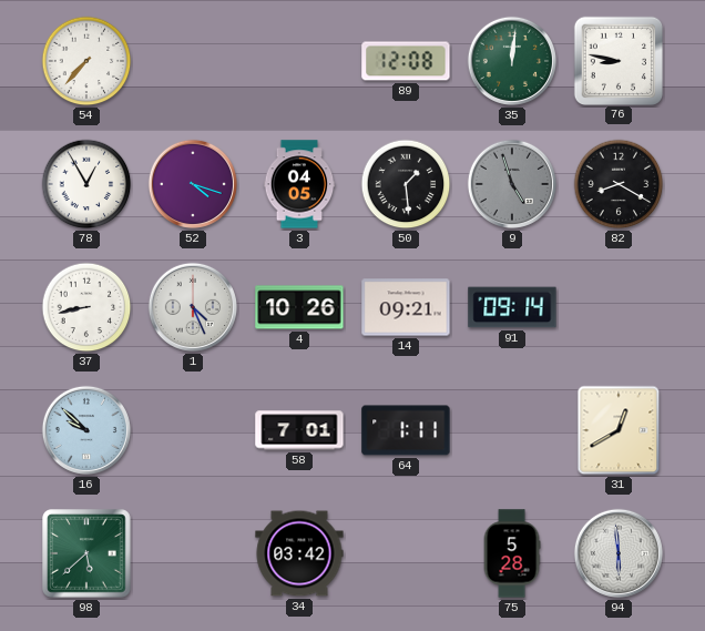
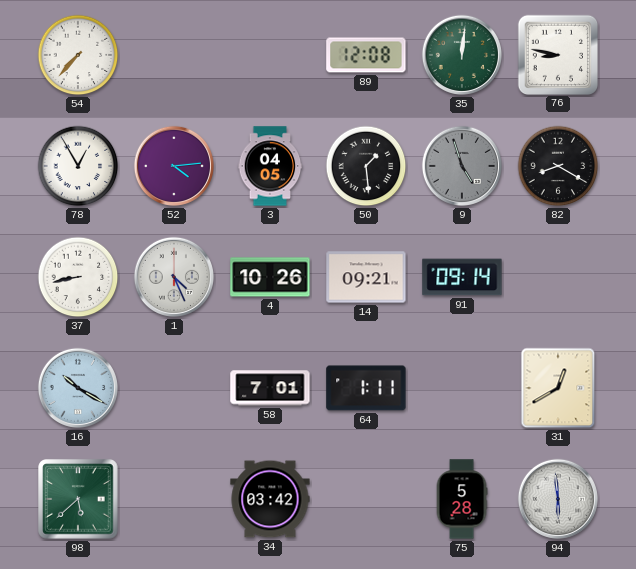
52: 4:18 -> 4:14 (174, 166)
16: 9:52 -> 10:20 (78, 388)
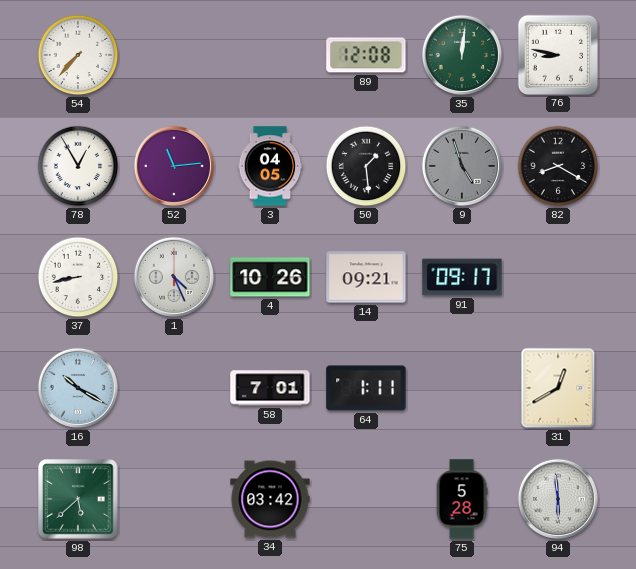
52: 4:14 -> 11:14 (174, 166)
91: 09:14 -> 09:17 (462, 277)
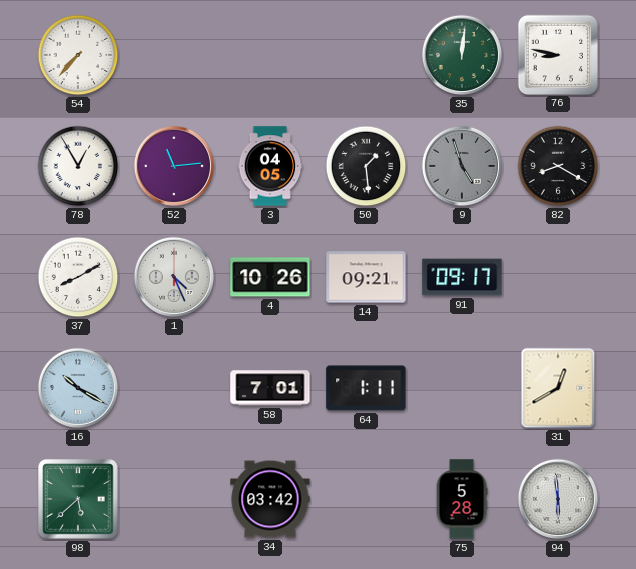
89: 12:08 -> none (366, 55)
37: 8:43 -> 8:10 (78, 277)
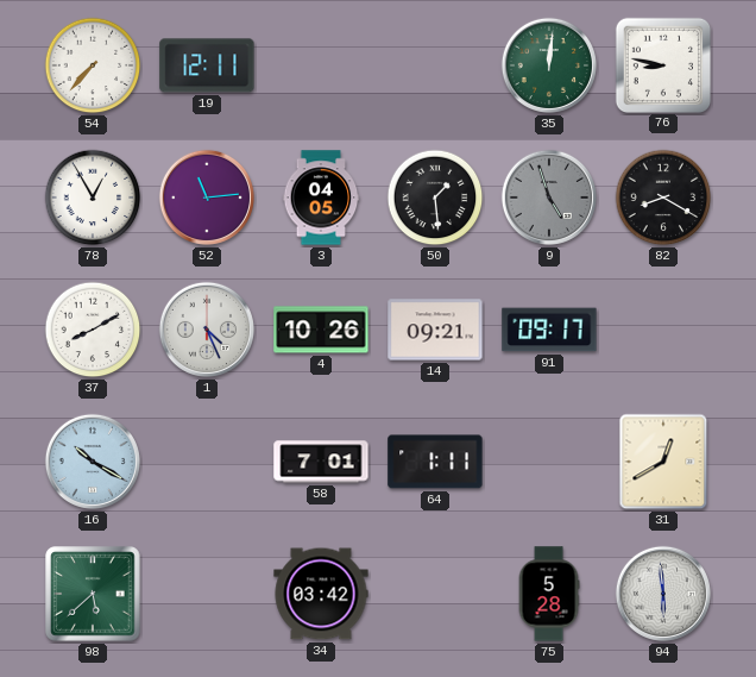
19: none -> 12:11 (207, 65)
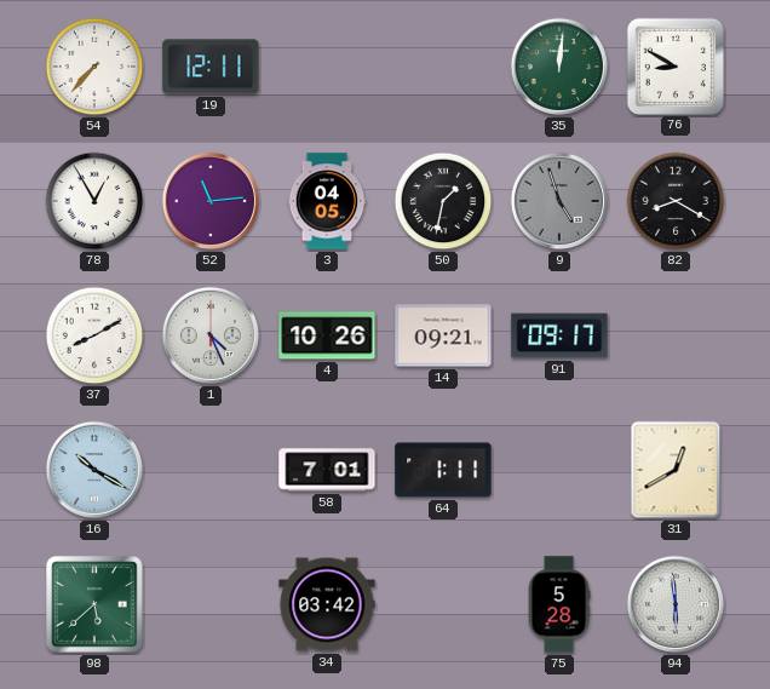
76: 8:47 -> 8:50 (674, 65)
50: 1:29 -> 1:32 (443, 201)
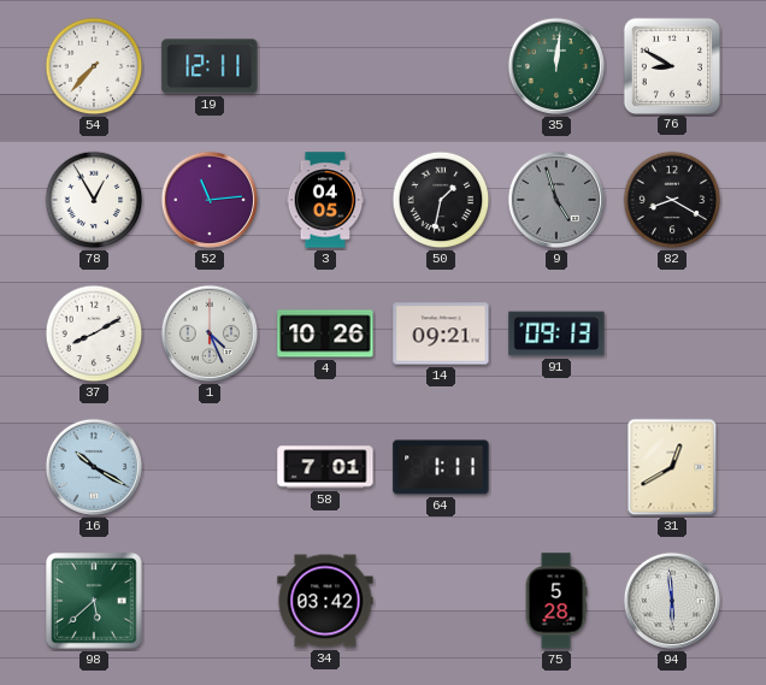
91: 09:17 -> 09:13 (556, 333)
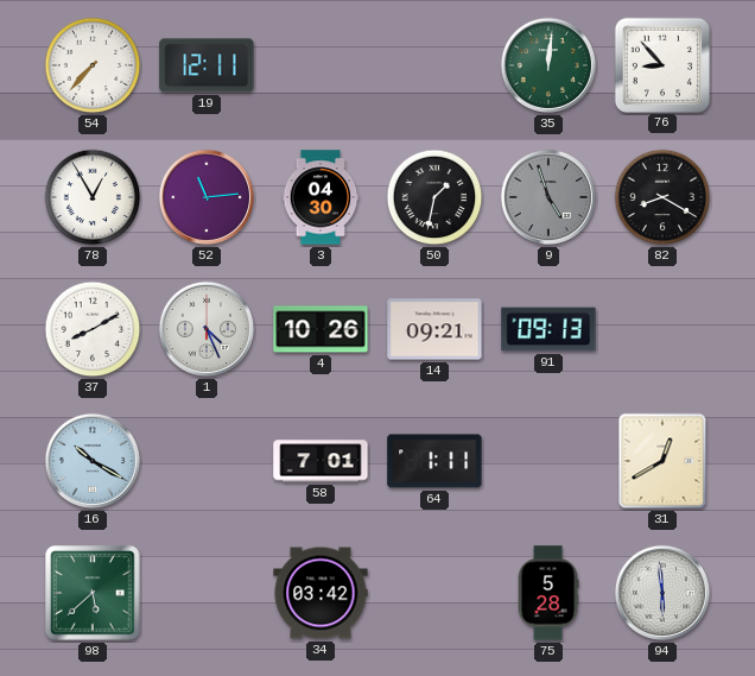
76: 8:50 -> 8:53 (661, 64)
3: 04:05 -> 04:30 (321, 197)
